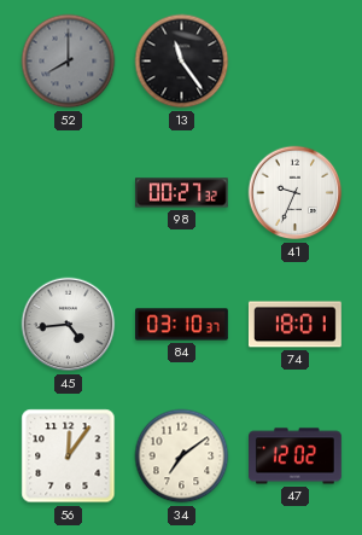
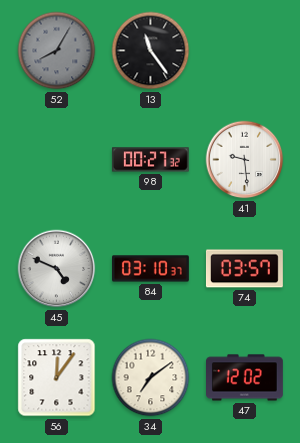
52: 8:00 -> 8:05 (57, 51)
41: 9:34 -> 9:29 (245, 160)
45: 4:44 -> 4:49 (57, 269)
74: 18:01 -> 03:57 (245, 269)
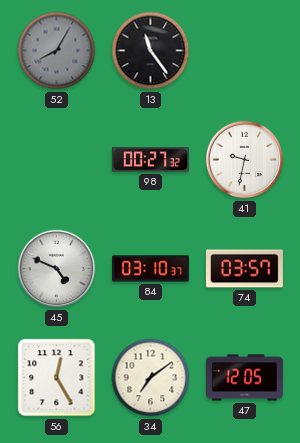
41: 9:29 -> 9:32 (245, 160)
56: 12:06 -> 12:25 (57, 378)
47: 12:02 -> 12:05 (245, 378)
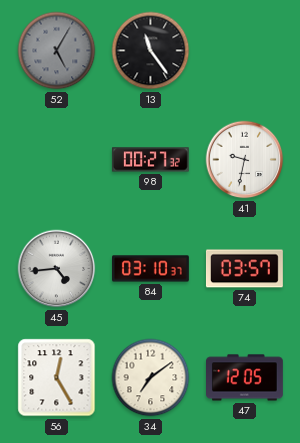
52: 8:05 -> 5:05 (57, 51)
45: 4:49 -> 4:44 (57, 269)
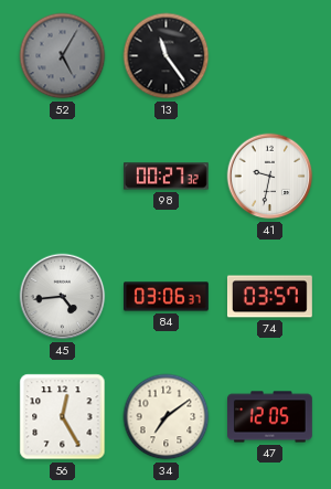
84: 03:10 -> 03:06 (167, 297)
